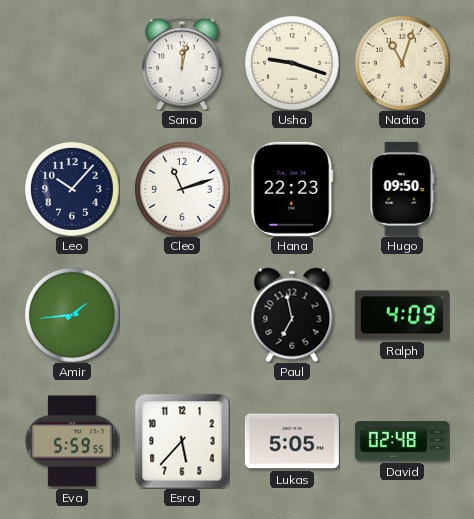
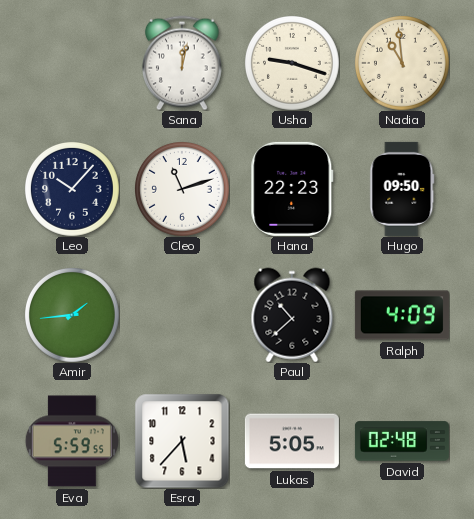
Nadia: 11:03 -> 10:59 (402, 63)
Paul: 6:58 -> 10:38 (292, 315)
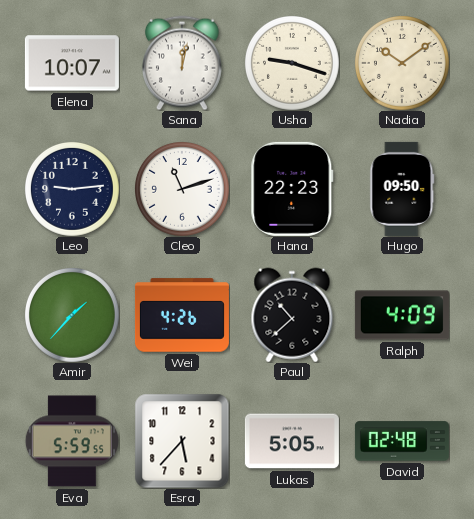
Elena: none -> 10:07 (72, 63)
Nadia: 10:59 -> 10:09 (402, 63)
Leo: 10:07 -> 9:14 (72, 189)
Amir: 1:44 -> 1:37 (72, 315)
Wei: none -> 4:26 (182, 315)
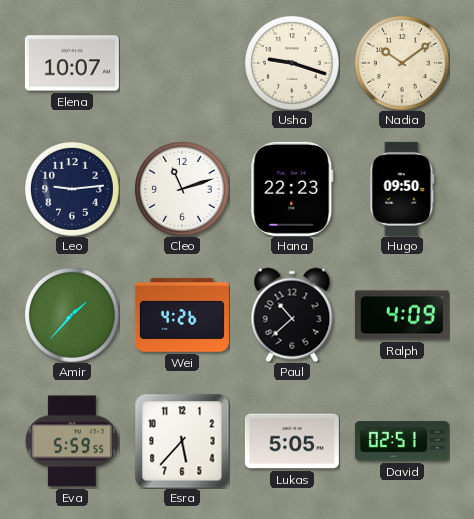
Sana: 12:02 -> none (183, 63)
David: 02:48 -> 02:51 (402, 441)
